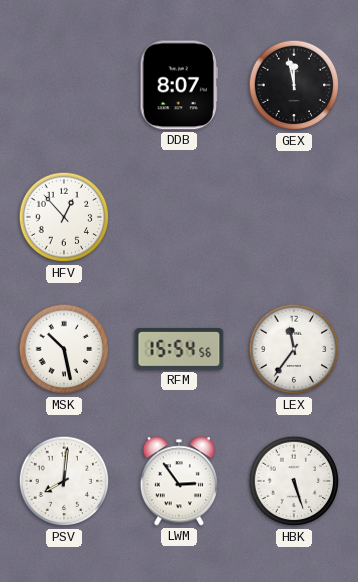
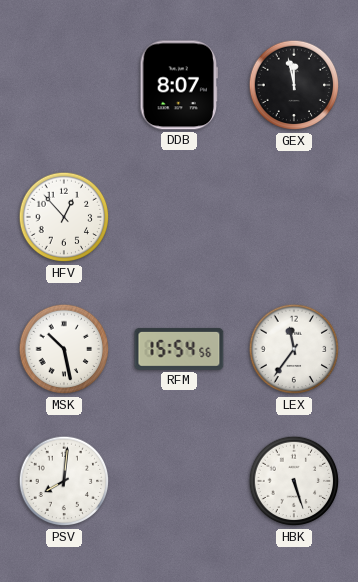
LWM: 2:54 -> none (179, 481)
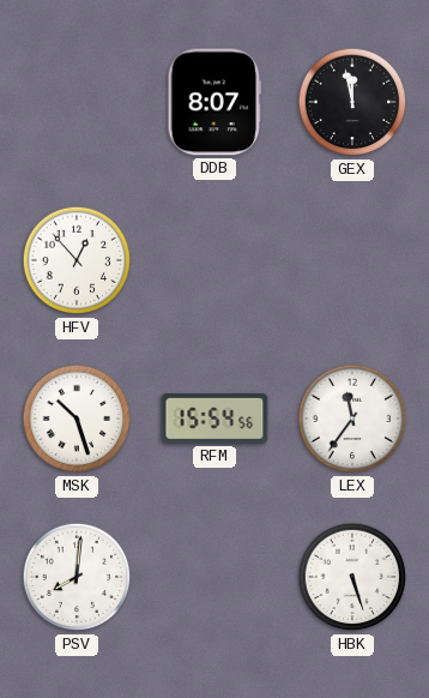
MSK: 10:28 -> 10:27 (77, 419)
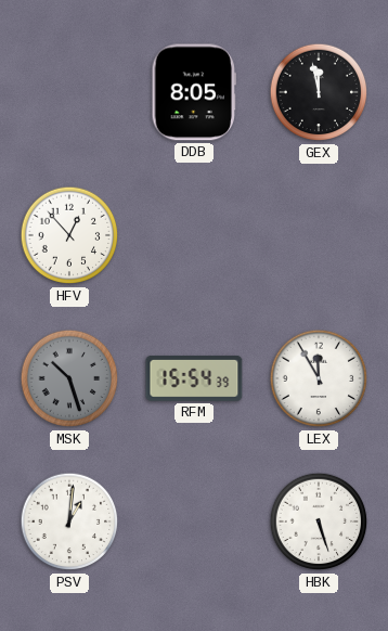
DDB: 8:07 -> 8:05 (193, 92)
MSK dial: white -> grey (69, 378)
RFM: 15:54:56 -> 15:54:39 (194, 378)
LEX: 11:36 -> 11:55 (319, 378)
PSV: 8:01 -> 1:01 (69, 521)
